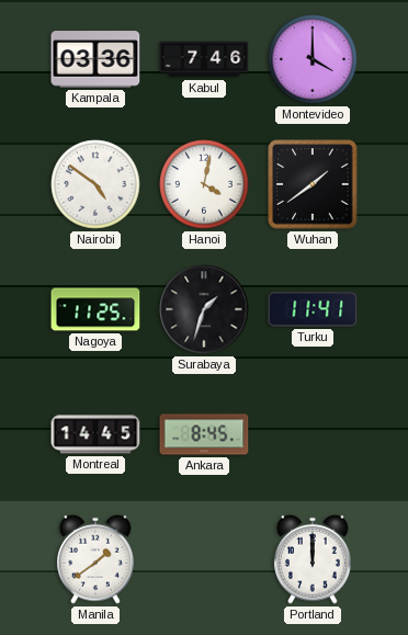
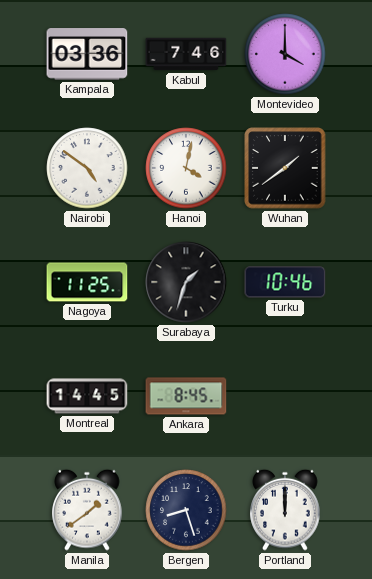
Turku: 11:41 -> 10:46 (285, 282)
Bergen: none -> 8:27 (186, 510)
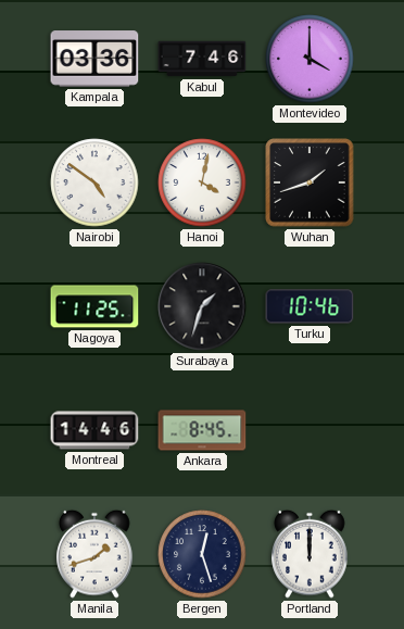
Wuhan: 1:39 -> 1:42 (310, 183)
Montreal: 14:45 -> 14:46 (94, 430)
Manila: 1:39 -> 1:42 (94, 554)
Bergen: 8:27 -> 12:27 (202, 554)
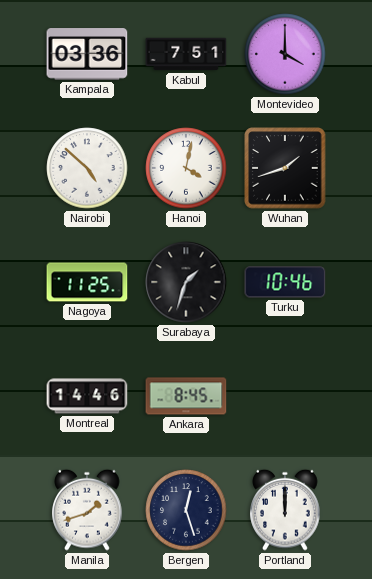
Kabul: 7:46 -> 7:51 (186, 54)
Nairobi: 4:51 -> 4:52 (87, 168)
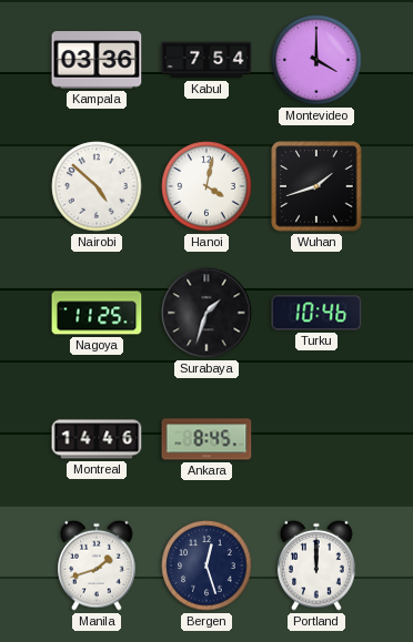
Kabul: 7:51 -> 7:54 (206, 60)
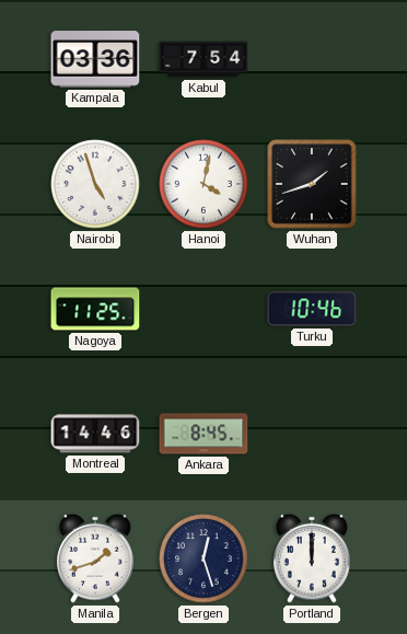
Montevideo: 4:00 -> none (316, 60)
Nairobi: 4:52 -> 4:57 (95, 184)
Surabaya: 1:33 -> none (206, 313)
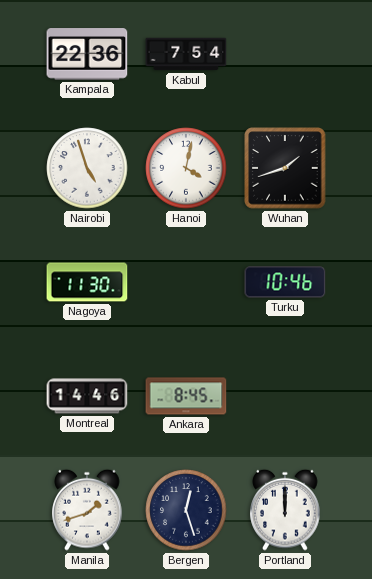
Kampala: 03:36 -> 22:36 (87, 54)
Nagoya: 11:25 -> 11:30 (87, 282)
